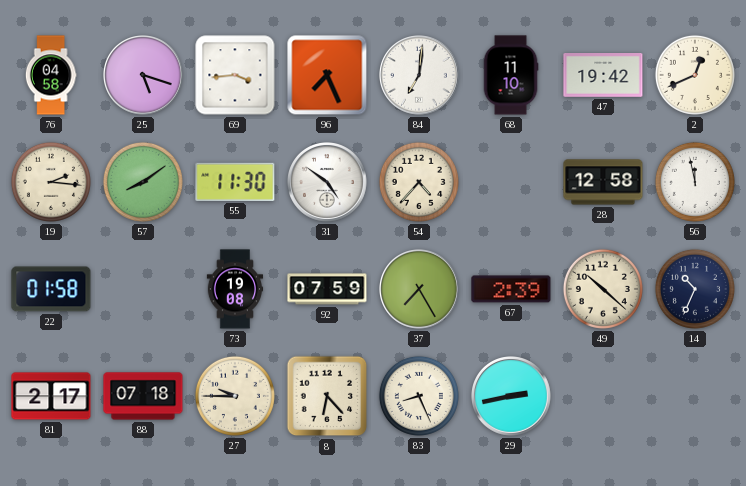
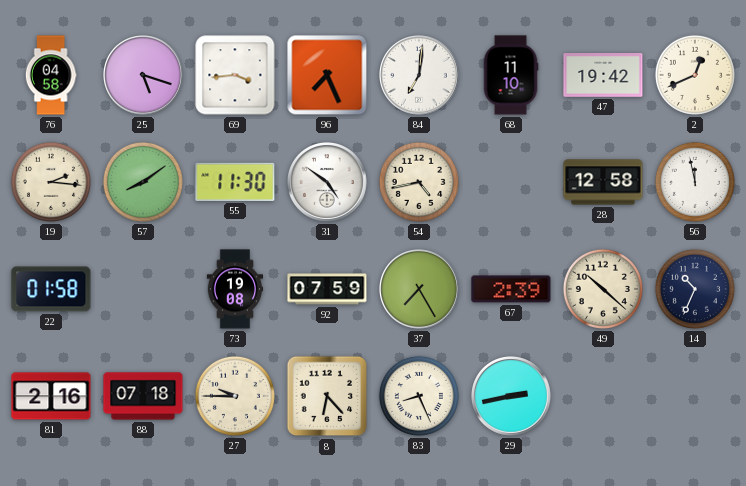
54: 4:37 -> 4:43 (419, 182)
81: 2:17 -> 2:16 (51, 396)
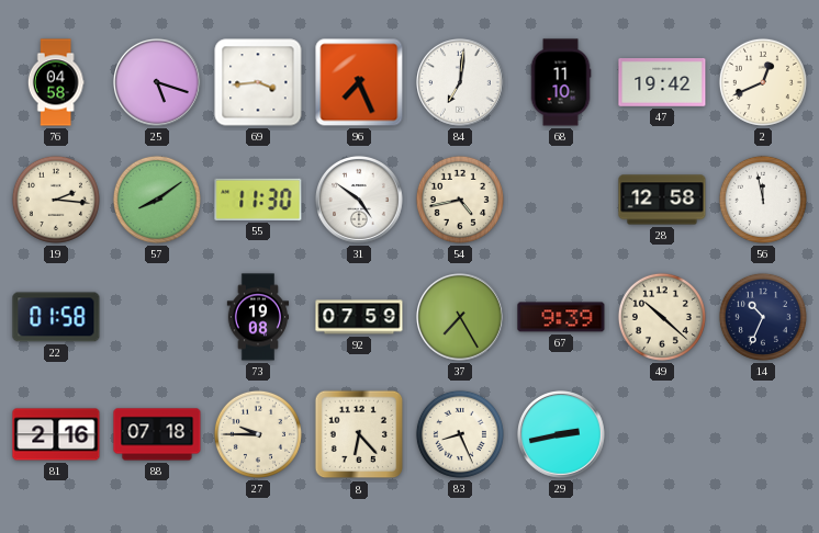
67: 2:39 -> 9:39 (561, 317)
